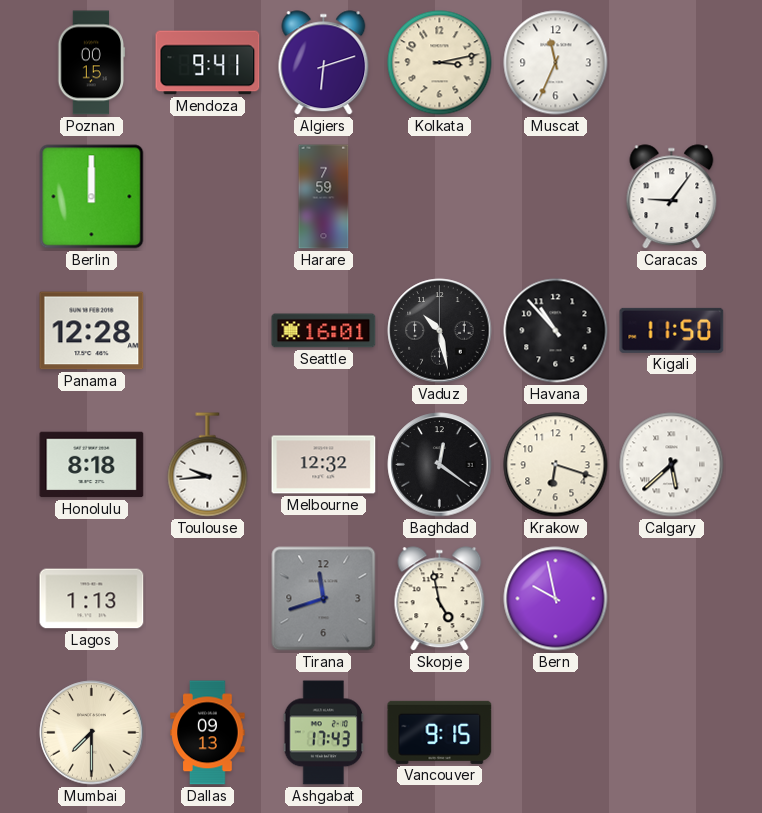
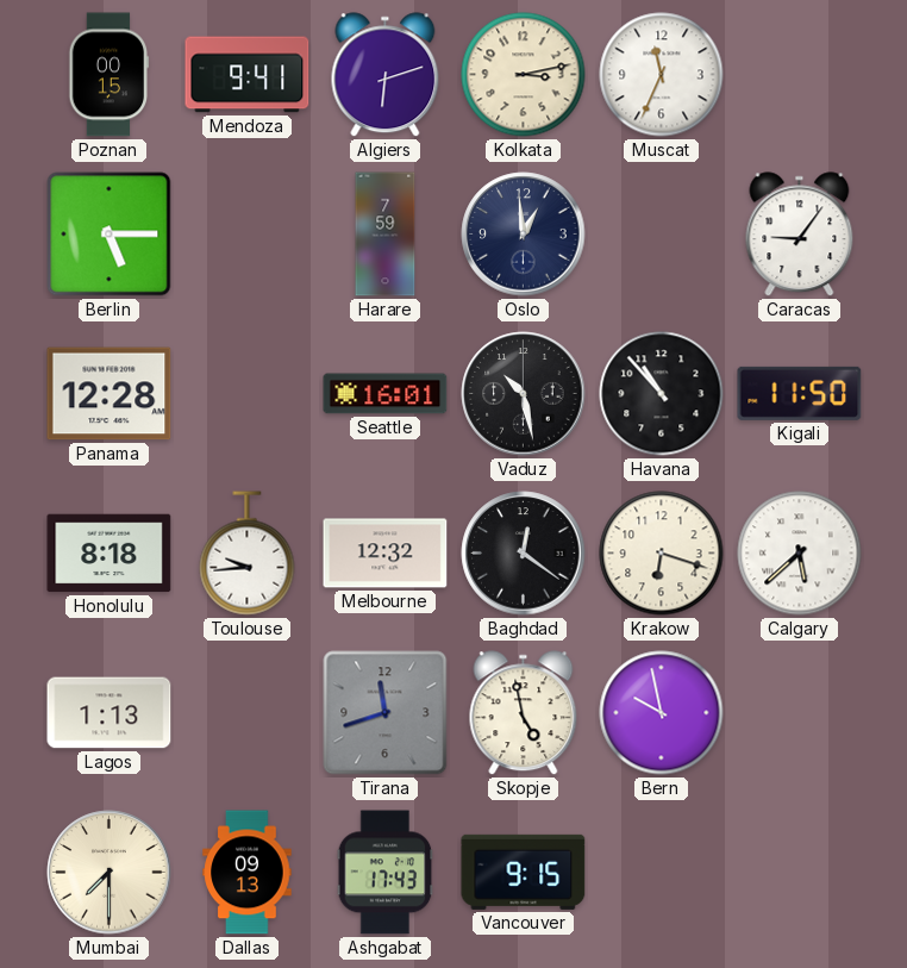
Berlin: 12:00 -> 5:15 (110, 235)
Oslo: none -> 12:59 (524, 235)
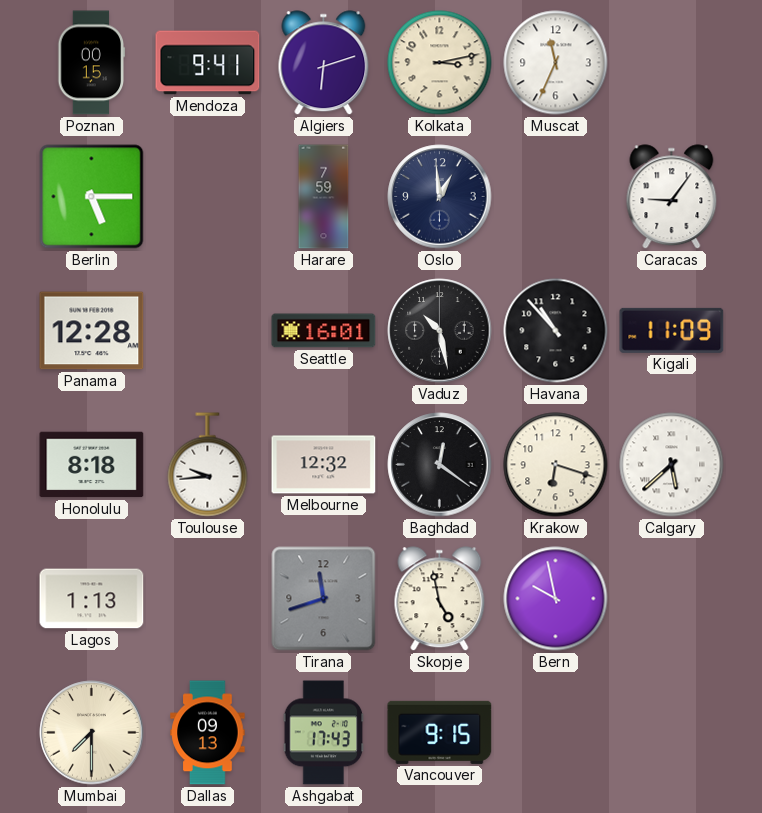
Kigali: 11:50 -> 11:09 (672, 330)
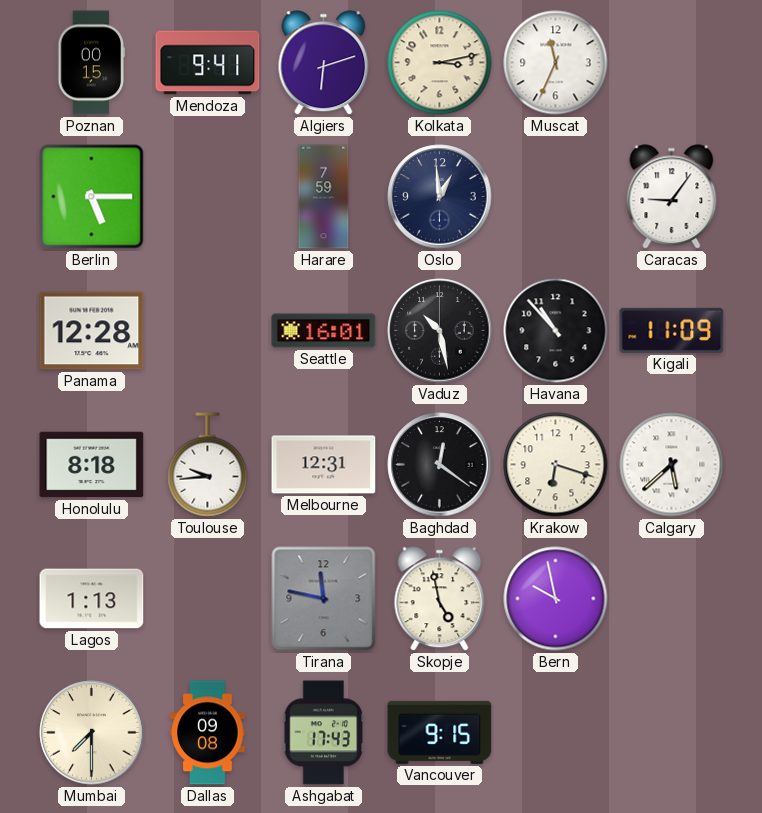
Melbourne: 12:32 -> 12:31 (324, 465)
Tirana: 11:42 -> 11:47 (324, 599)
Dallas: 09:13 -> 09:08 (208, 733)
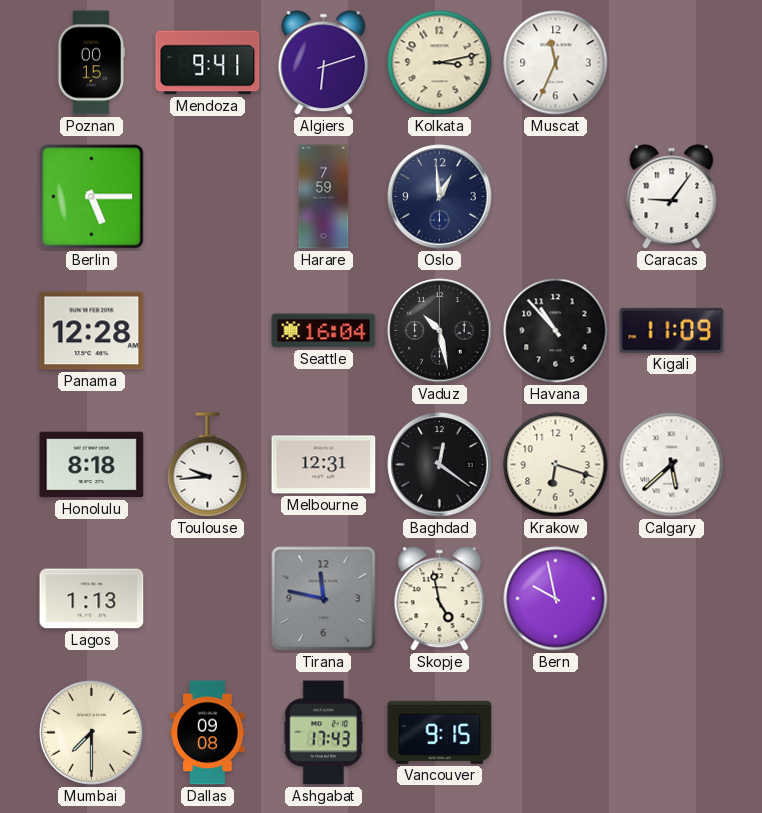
Seattle: 16:01 -> 16:04 (324, 331)
